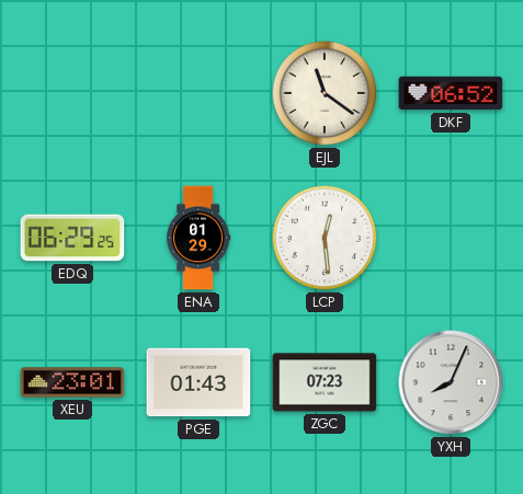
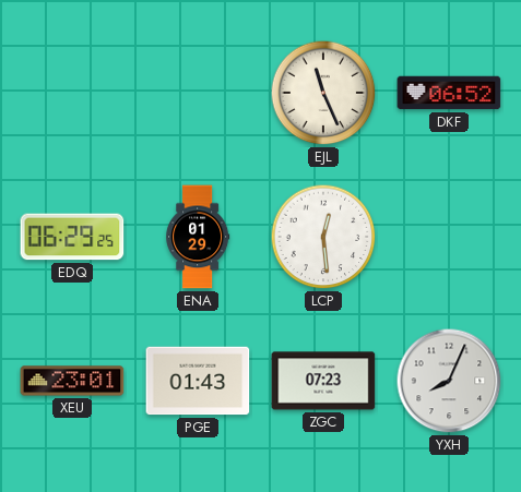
EJL: 11:21 -> 11:26 (323, 93)
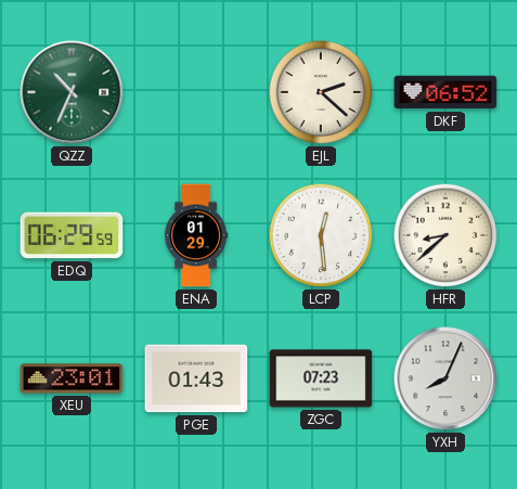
QZZ: none -> 10:34 (72, 92)
EJL: 11:26 -> 2:22 (321, 92)
EDQ: 06:29:25 -> 06:29:59 (72, 235)
HFR: none -> 8:38 (445, 235)
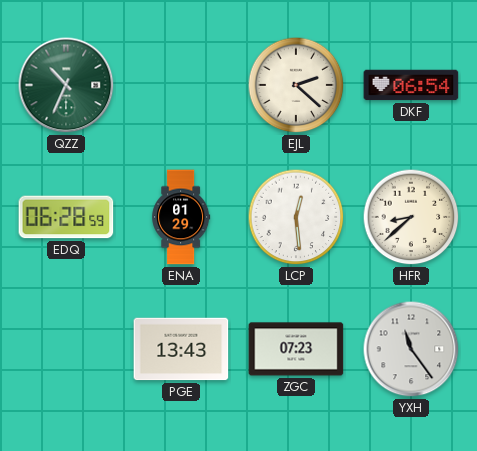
DKF: 06:52 -> 06:54 (411, 85)
EDQ: 06:29 -> 06:28 (66, 217)
XEU: 23:01 -> none (72, 378)
PGE: 01:43 -> 13:43 (181, 349)
YXH: 8:04 -> 11:24 (411, 349)
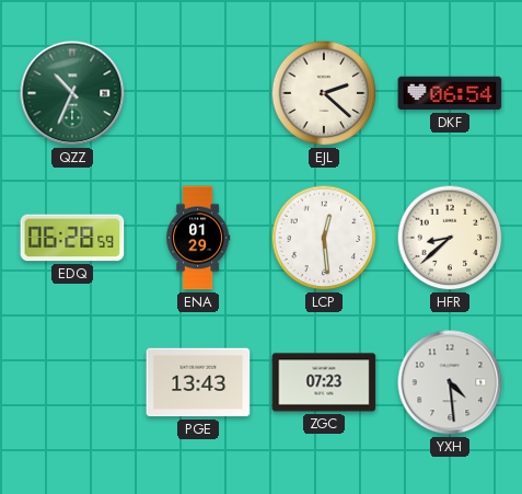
YXH: 11:24 -> 4:29 (450, 382)
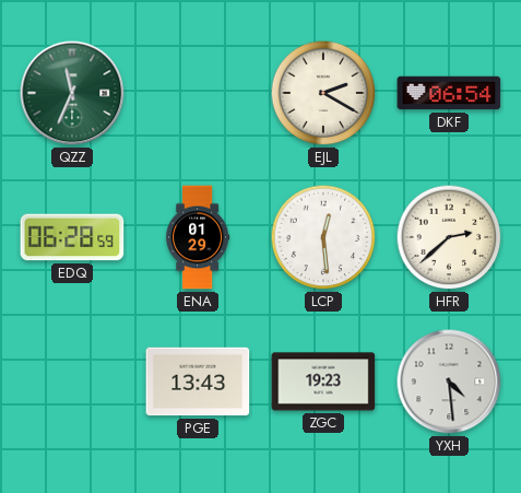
QZZ: 10:34 -> 11:34 (72, 93)
EJL: 2:22 -> 2:20 (323, 93)
HFR: 8:38 -> 2:38 (449, 237)
ZGC: 07:23 -> 19:23 (323, 382)
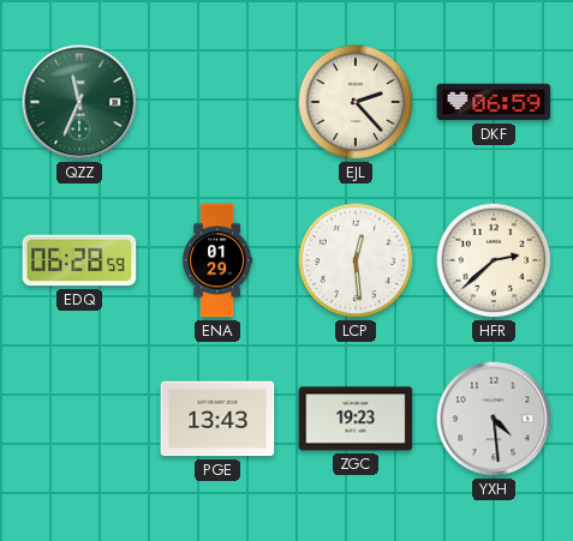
EJL: 2:20 -> 2:23 (356, 102)
DKF: 06:54 -> 06:59 (494, 102)
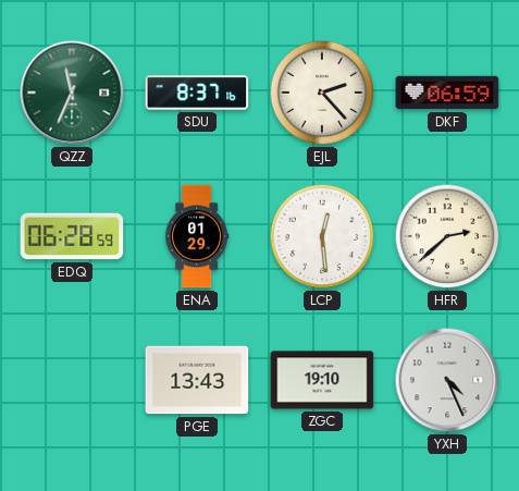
SDU: none -> 8:37 (197, 93)
ZGC: 19:23 -> 19:10 (322, 380)
YXH: 4:29 -> 4:26 (447, 380)
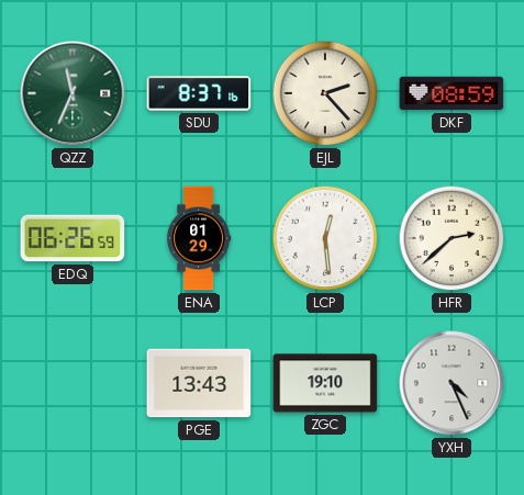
DKF: 06:59 -> 08:59 (451, 93)
EDQ: 06:28 -> 06:26 (73, 238)
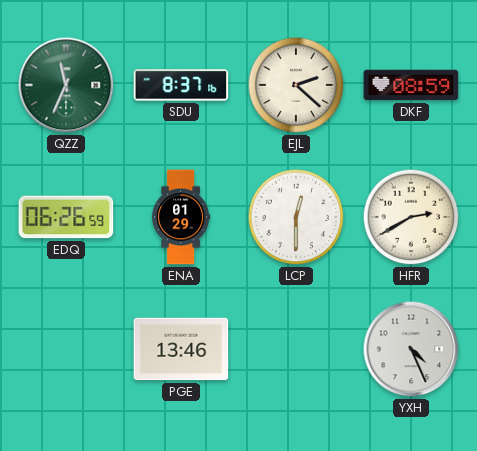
EJL: 2:23 -> 2:22 (296, 85)
LCP: 12:29 -> 12:30 (296, 217)
HFR: 2:38 -> 2:40 (411, 217)
PGE: 13:43 -> 13:46 (181, 349)
ZGC: 19:10 -> none (325, 383)
